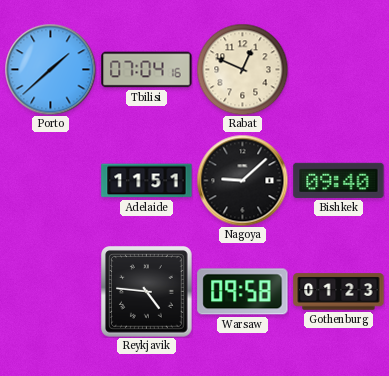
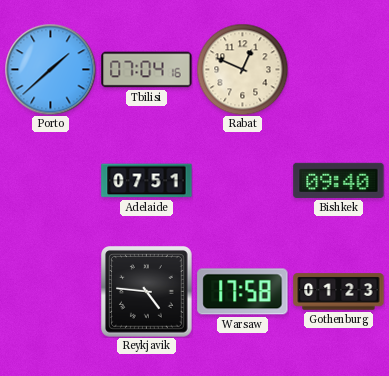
Adelaide: 11:51 -> 07:51 (147, 181)
Nagoya: 9:08 -> none (242, 180)
Warsaw: 09:58 -> 17:58 (243, 292)
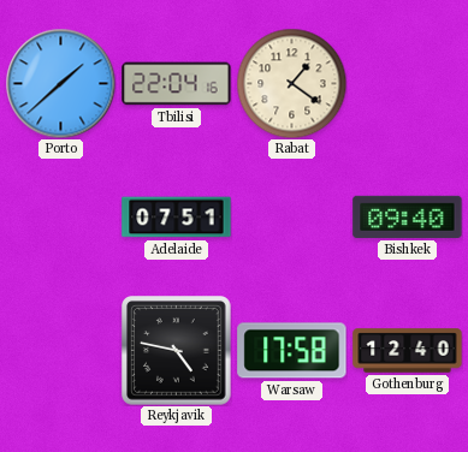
Tbilisi: 07:04 -> 22:04 (177, 84)
Rabat: 12:49 -> 1:21 (291, 83)
Reykjavik: 4:46 -> 4:47 (177, 351)
Gothenburg: 01:23 -> 12:40 (408, 351)
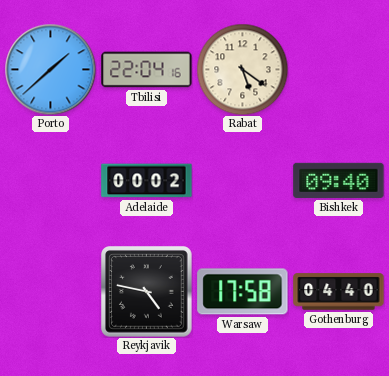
Rabat: 1:21 -> 5:21 (242, 69)
Adelaide: 07:51 -> 00:02 (147, 181)
Gothenburg: 12:40 -> 04:40 (339, 292)
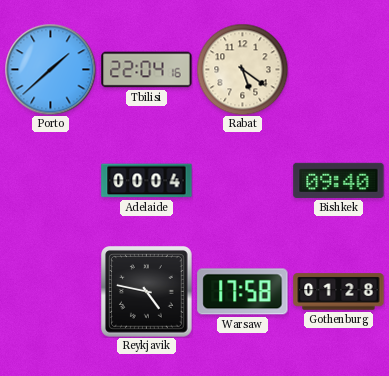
Adelaide: 00:02 -> 00:04 (147, 181)
Gothenburg: 04:40 -> 01:28 (339, 292)
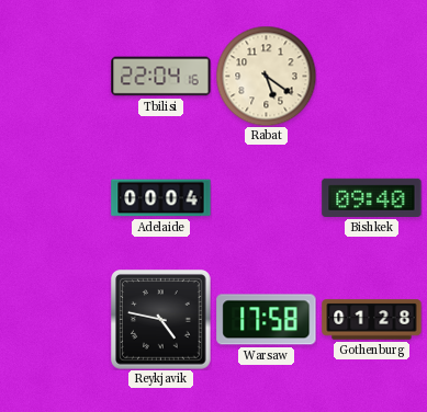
Porto: 1:38 -> none (50, 69)
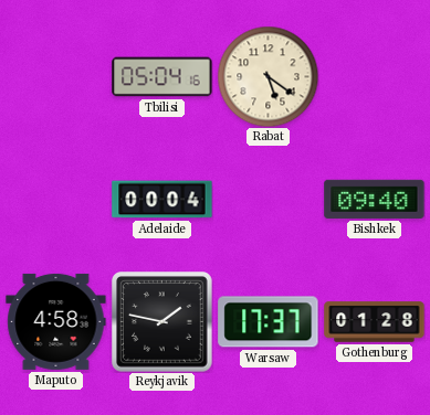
Tbilisi: 22:04 -> 05:04 (162, 77)
Maputo: none -> 4:58 (56, 321)
Reykjavik: 4:47 -> 1:47 (162, 322)
Warsaw: 17:58 -> 17:37 (269, 322)
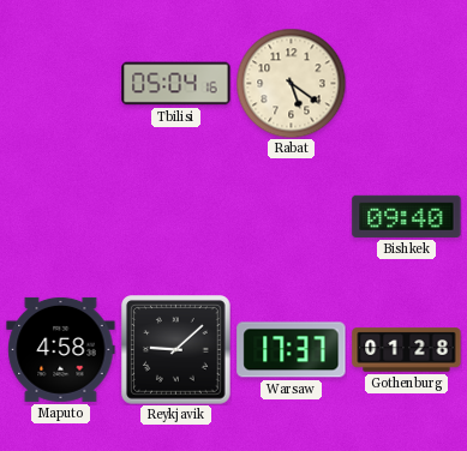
Adelaide: 00:04 -> none (162, 200)
Reykjavik: 1:47 -> 9:08 (176, 350)
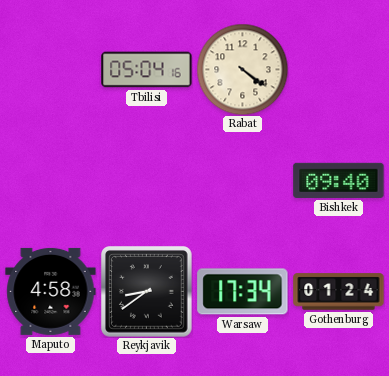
Rabat: 5:21 -> 4:21 (242, 69)
Reykjavik: 9:08 -> 8:39 (147, 292)
Warsaw: 17:37 -> 17:34 (243, 292)
Gothenburg: 01:28 -> 01:24 (339, 292)
